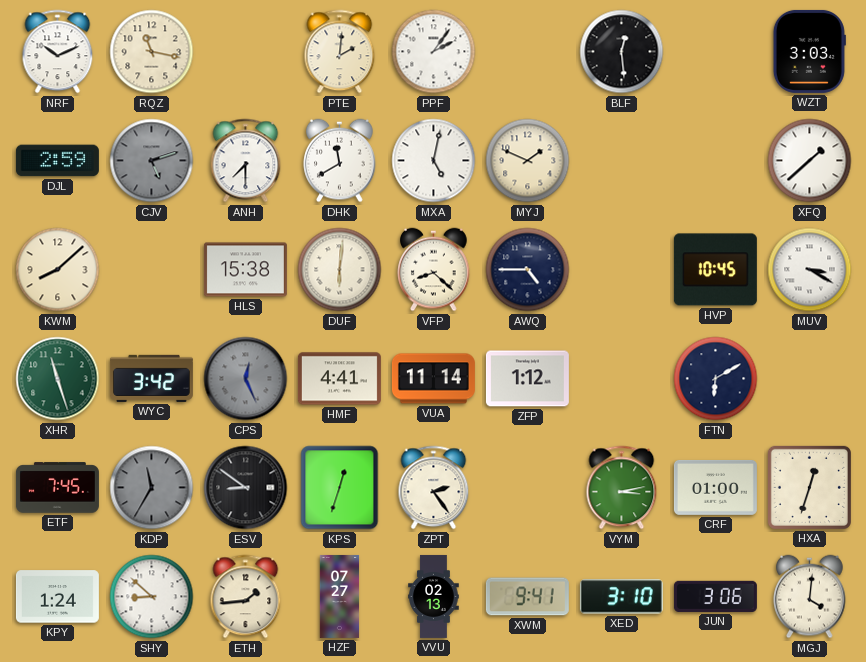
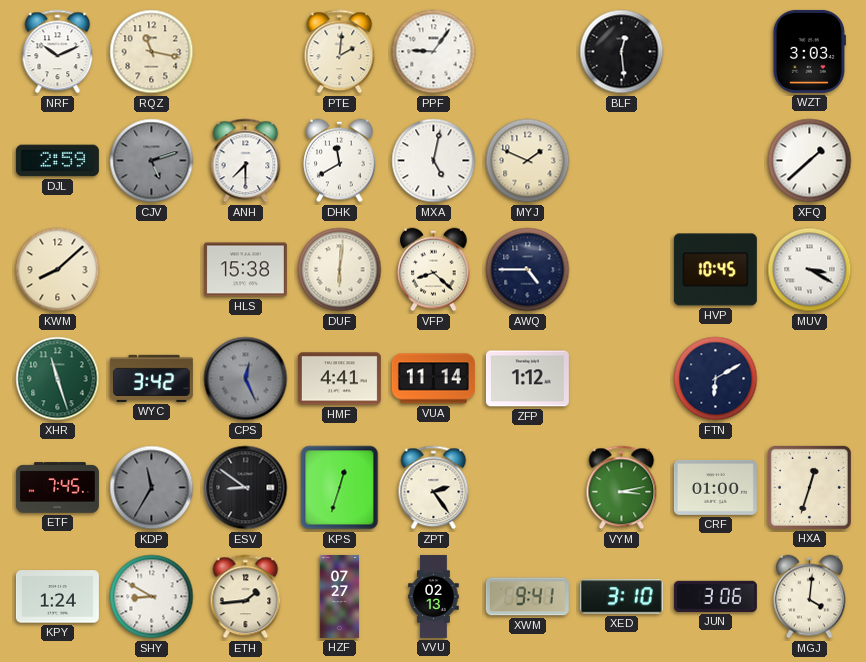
PPF: 2:06 -> 9:06 (434, 52)
SHY: 8:52 -> 8:50 (152, 597)
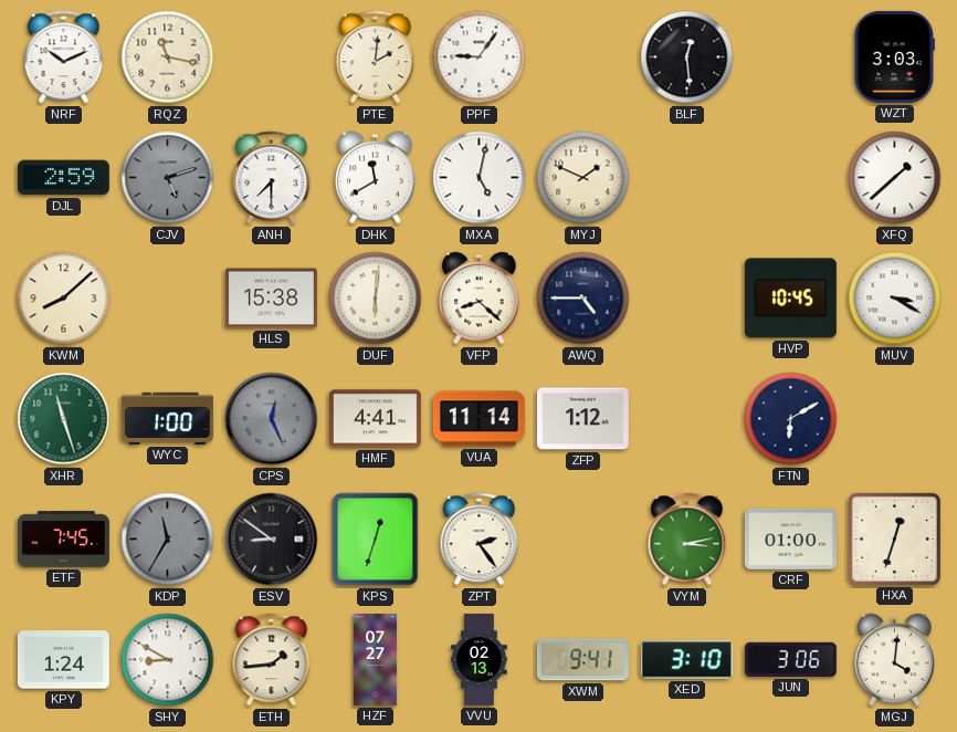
WYC: 3:42 -> 1:00 (167, 418)
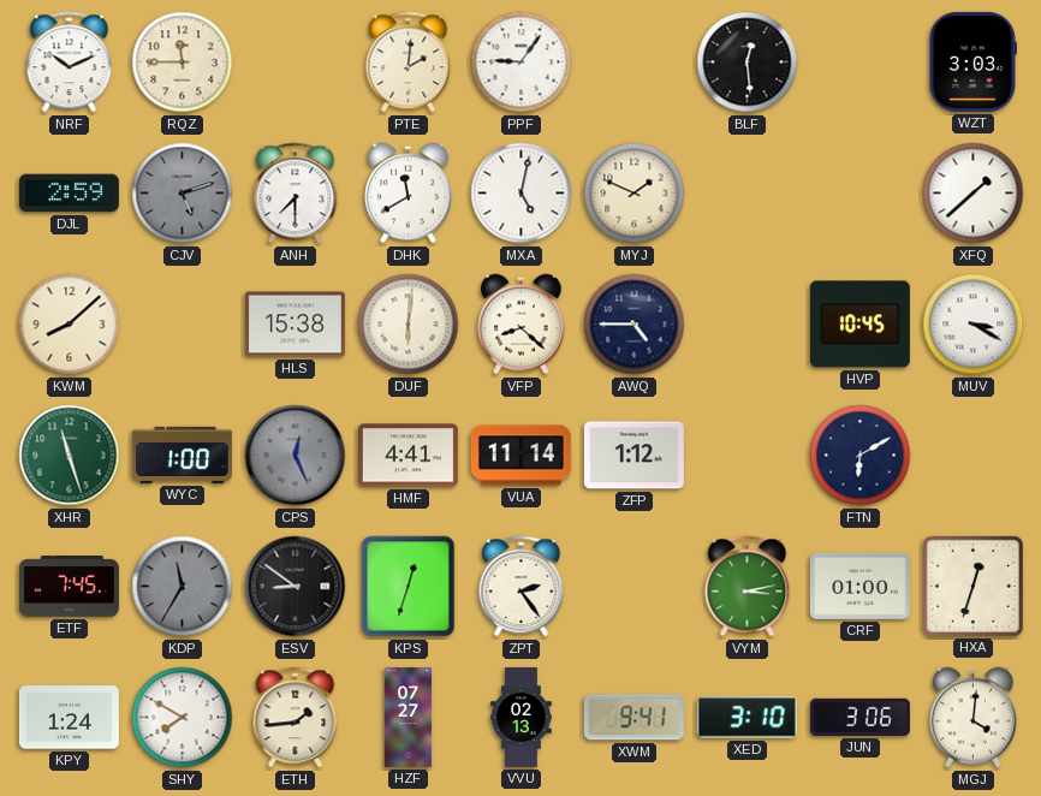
RQZ: 11:17 -> 11:45 (183, 63)
SHY: 8:50 -> 7:50 (183, 718)
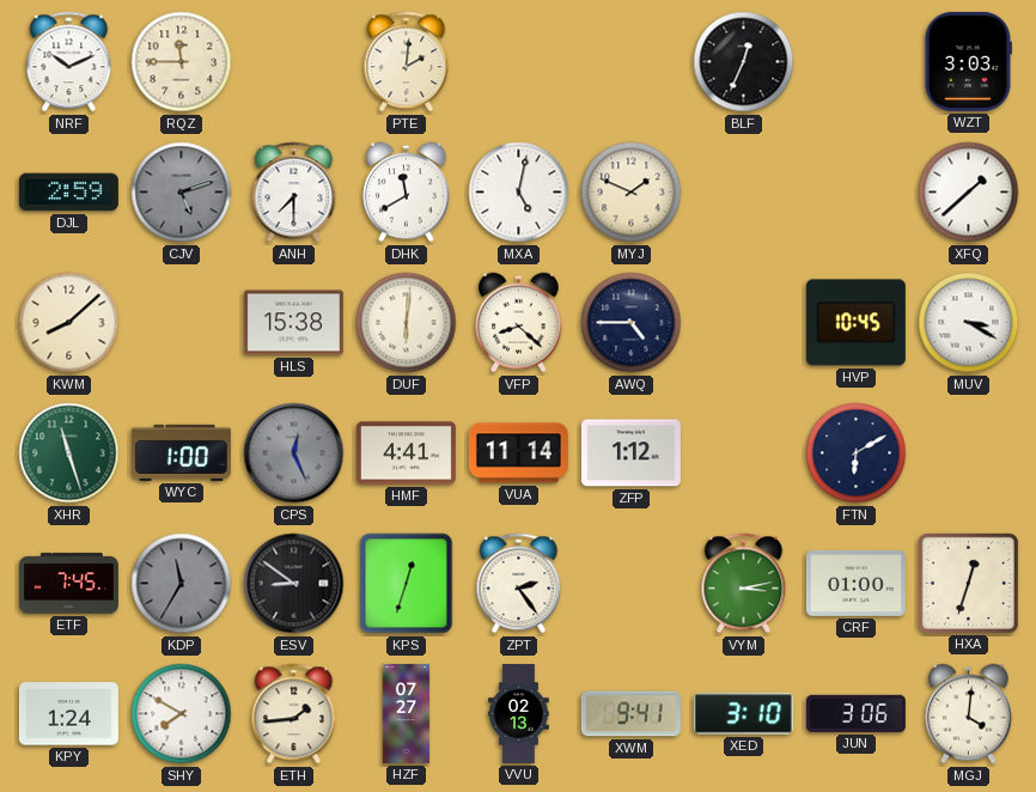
PPF: 9:06 -> none (522, 63)
BLF: 12:29 -> 12:34 (744, 62)
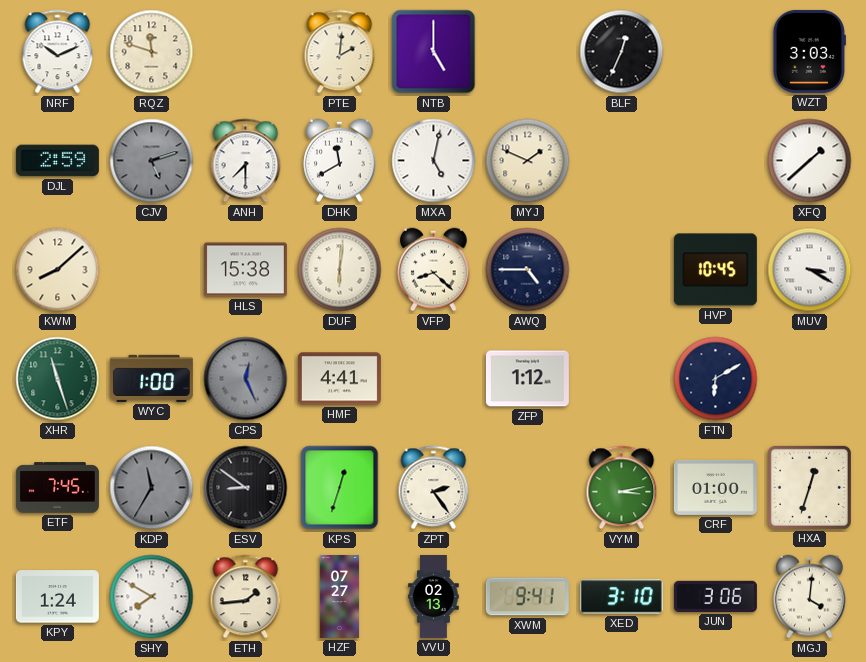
RQZ: 11:45 -> 11:48 (152, 52)
NTB: none -> 5:00 (434, 52)
VUA: 11:14 -> none (518, 453)
